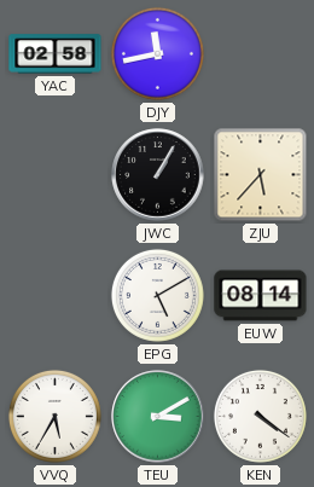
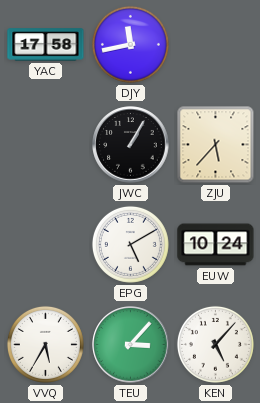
YAC: 02:58 -> 17:58 (46, 45)
EUW: 08:14 -> 10:24 (216, 245)
TEU: 3:10 -> 3:07 (131, 345)
KEN: 4:21 -> 5:07 (215, 344)
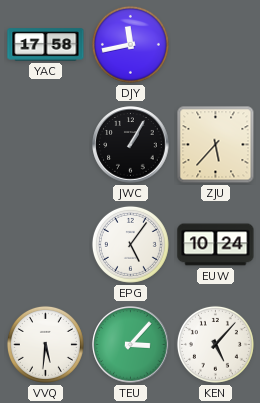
EPG: 5:10 -> 5:06 (130, 244)
VVQ: 5:35 -> 5:31 (45, 344)
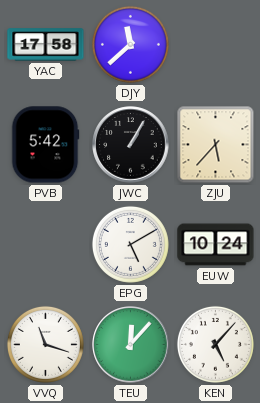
DJY: 11:43 -> 11:38 (130, 44)
PVB: none -> 5:42 (45, 145)
EPG: 5:06 -> 5:10 (130, 244)
VVQ: 5:31 -> 11:18 (45, 344)
TEU: 3:07 -> 12:07 (131, 345)
